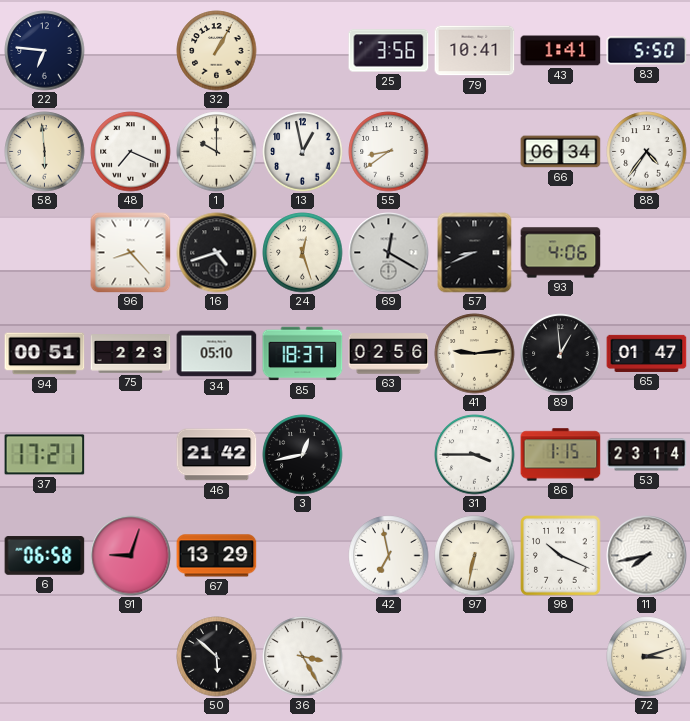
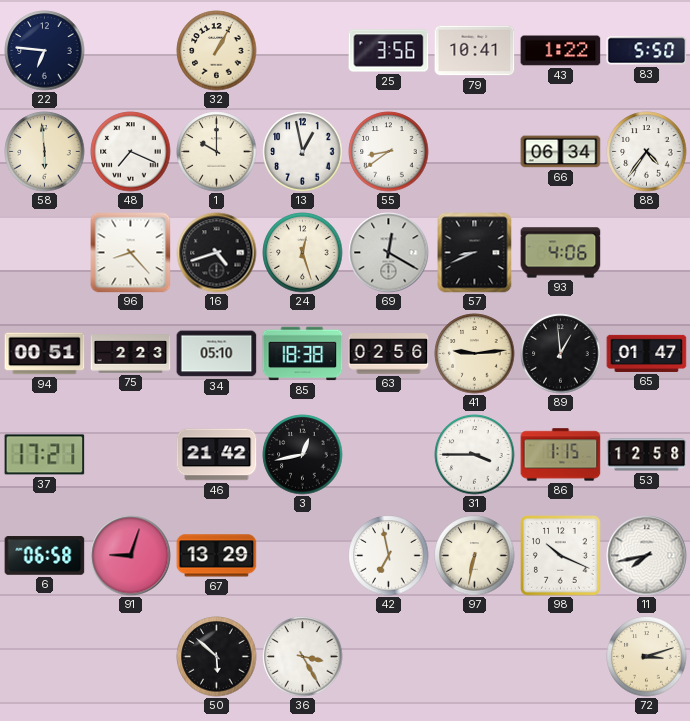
43: 1:41 -> 1:22 (561, 51)
85: 18:37 -> 18:38 (303, 354)
53: 23:14 -> 12:58 (647, 455)
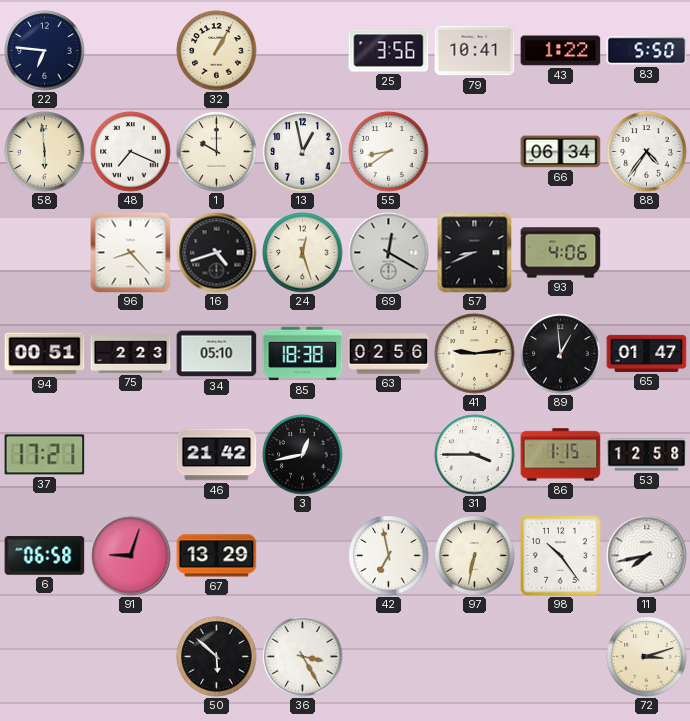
98: 10:19 -> 10:24 (561, 556)
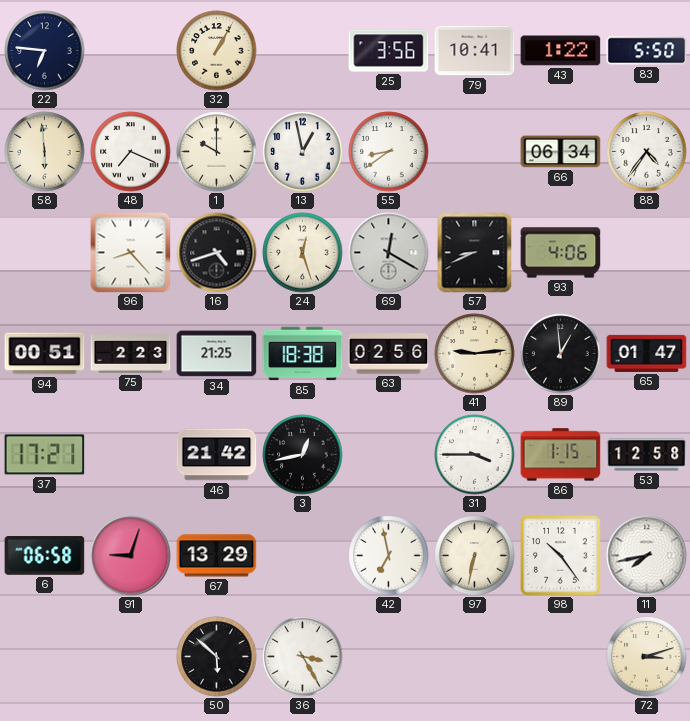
34: 05:10 -> 21:25 (217, 354)
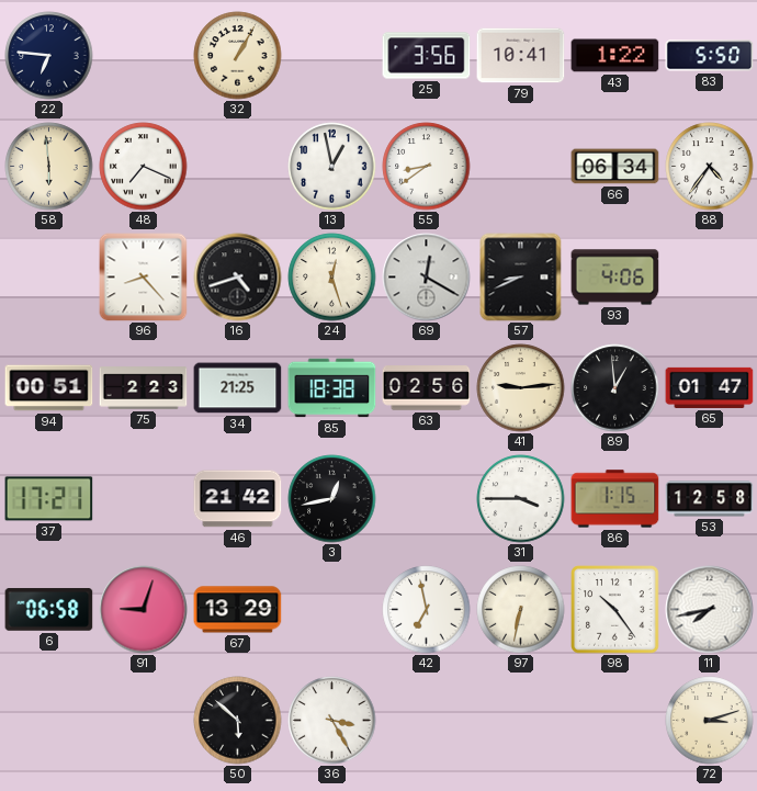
1: 10:00 -> none (217, 152)
